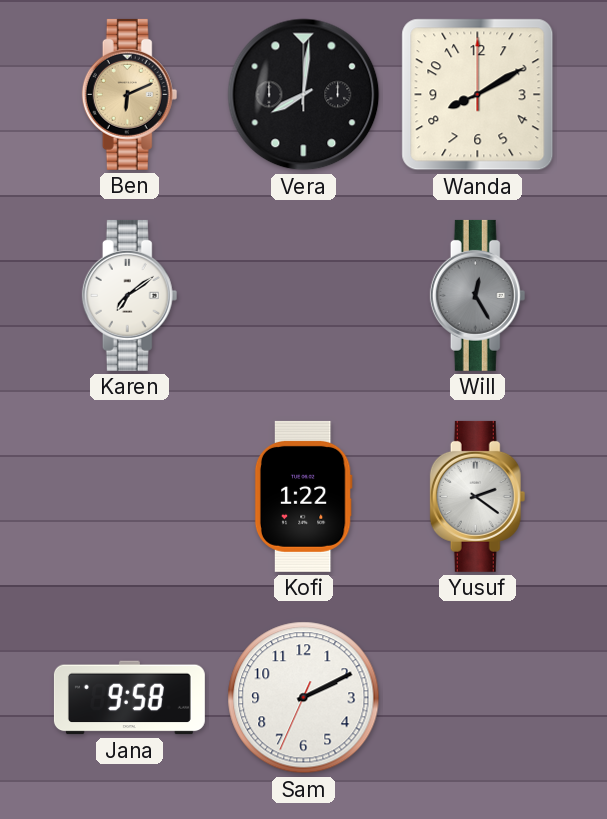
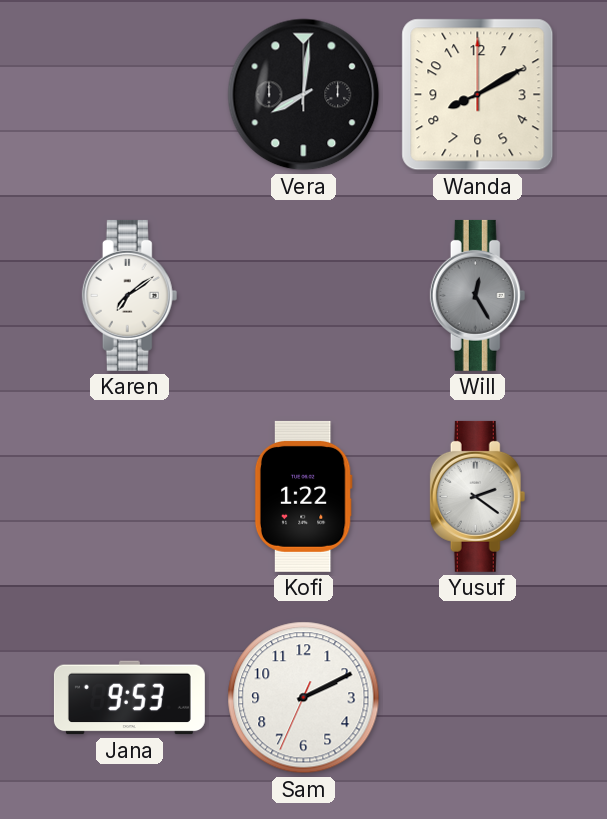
Ben: 6:11 -> none (130, 94)
Jana: 9:58 -> 9:53 (129, 698)
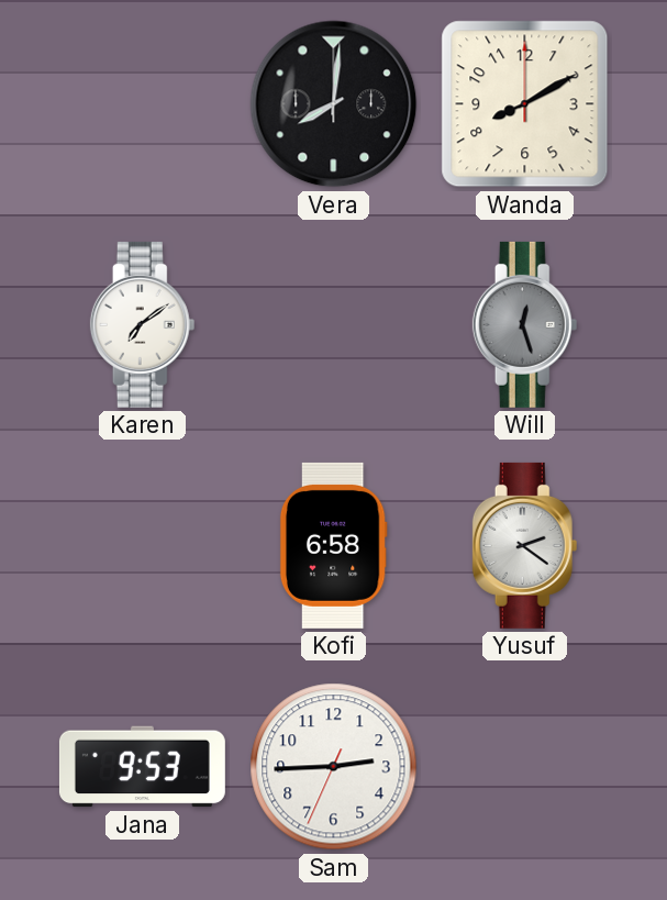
Will: 12:25 -> 12:27 (525, 324)
Kofi: 1:22 -> 6:58 (333, 545)
Sam: 2:10 -> 2:44 (334, 767)
